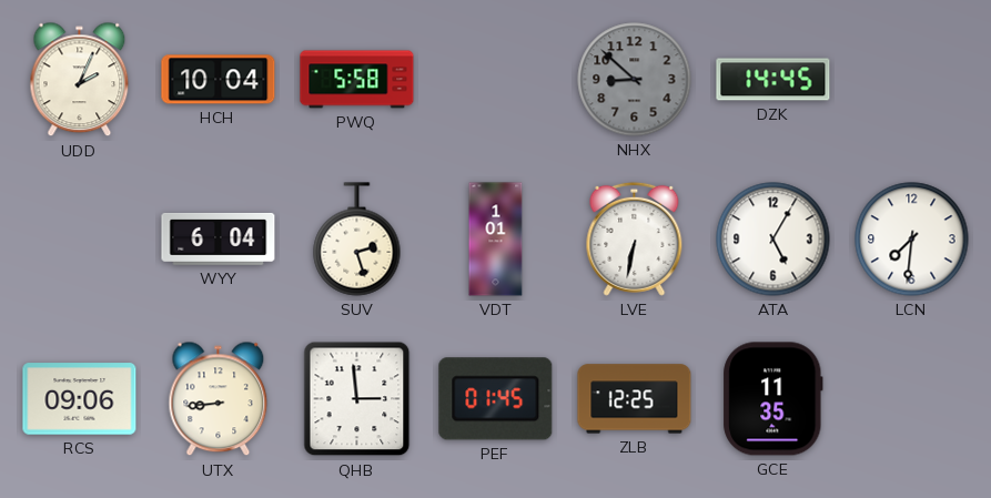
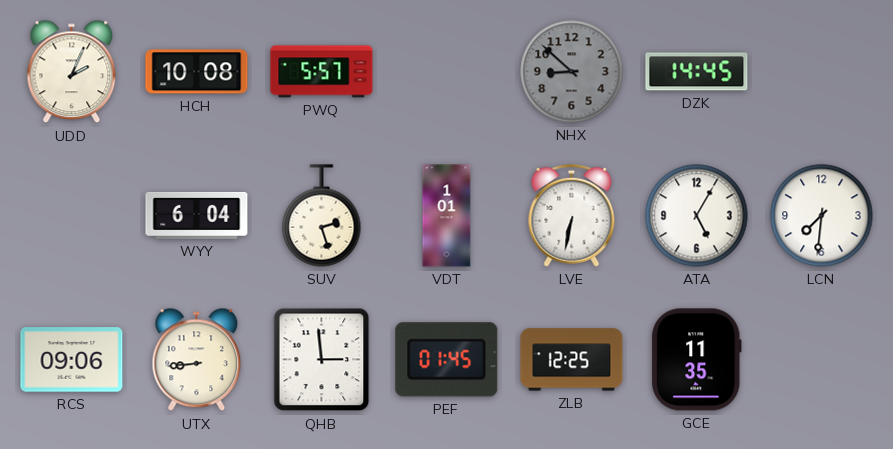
HCH: 10:04 -> 10:08 (197, 72)
PWQ: 5:58 -> 5:57 (322, 72)
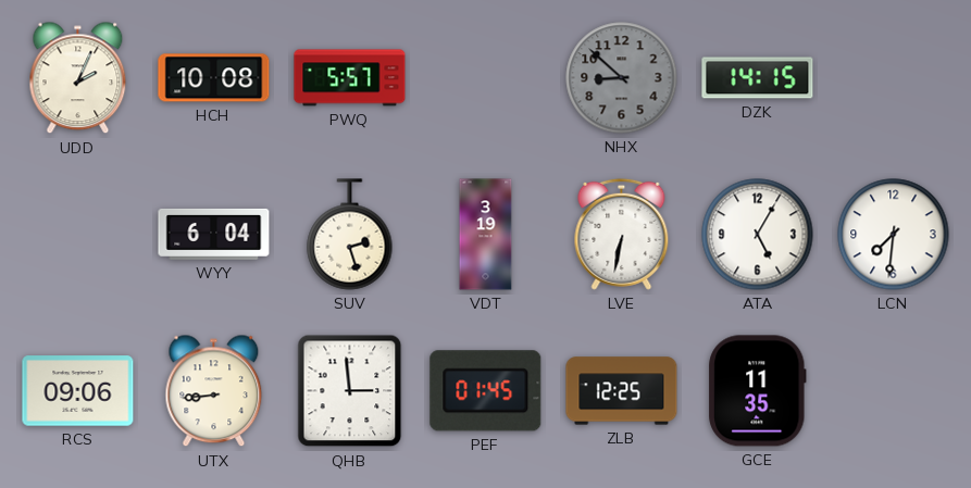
DZK: 14:45 -> 14:15 (758, 78)
VDT: 1:01 -> 3:19 (486, 235)
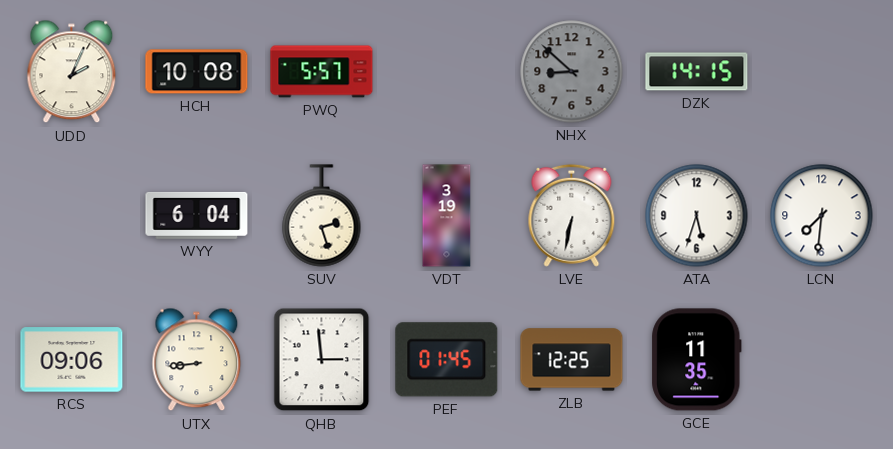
ATA: 5:05 -> 5:33 (697, 216)
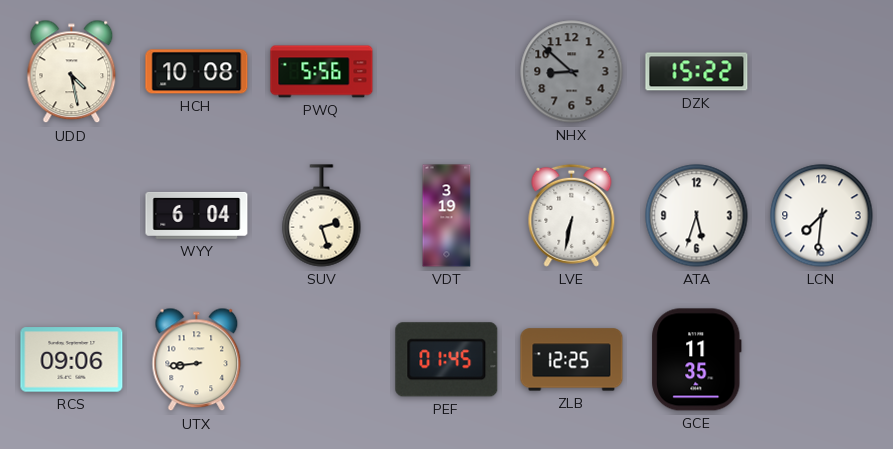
UDD: 2:04 -> 4:28 (72, 72)
PWQ: 5:57 -> 5:56 (322, 72)
DZK: 14:15 -> 15:22 (697, 72)
QHB: 2:59 -> none (322, 360)
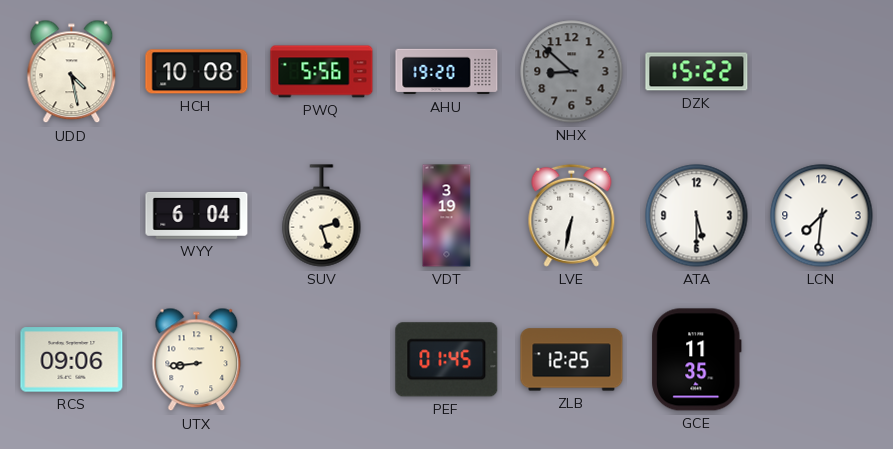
AHU: none -> 19:20 (447, 72)
ATA: 5:33 -> 5:30 (697, 216)
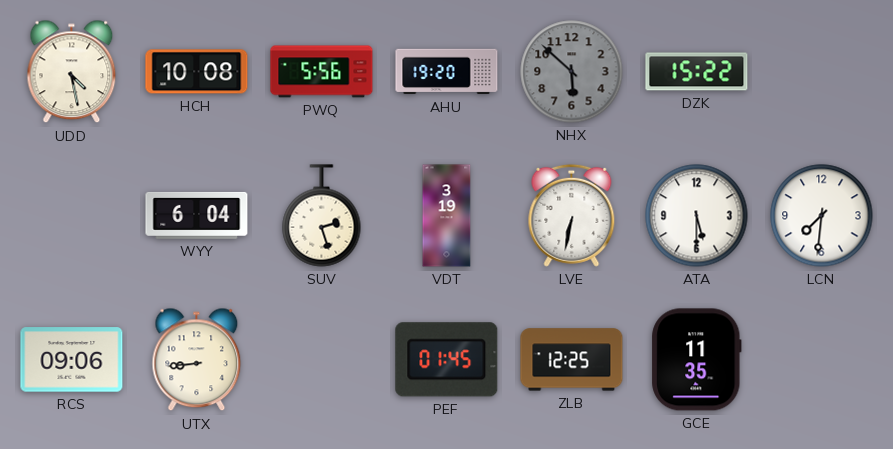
NHX: 8:52 -> 5:52 (572, 72)
